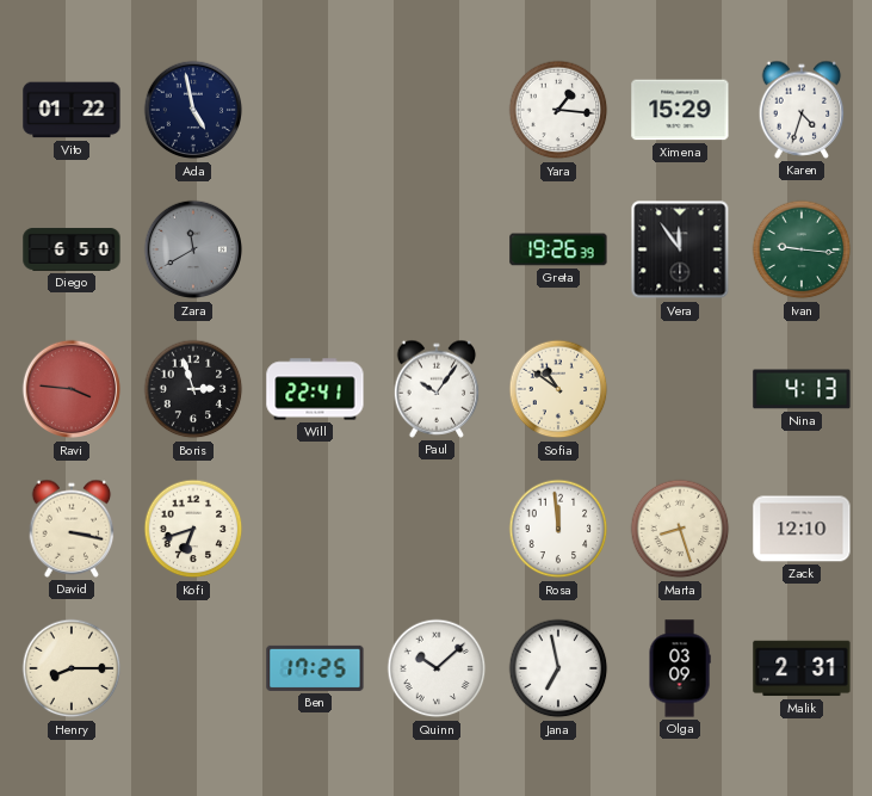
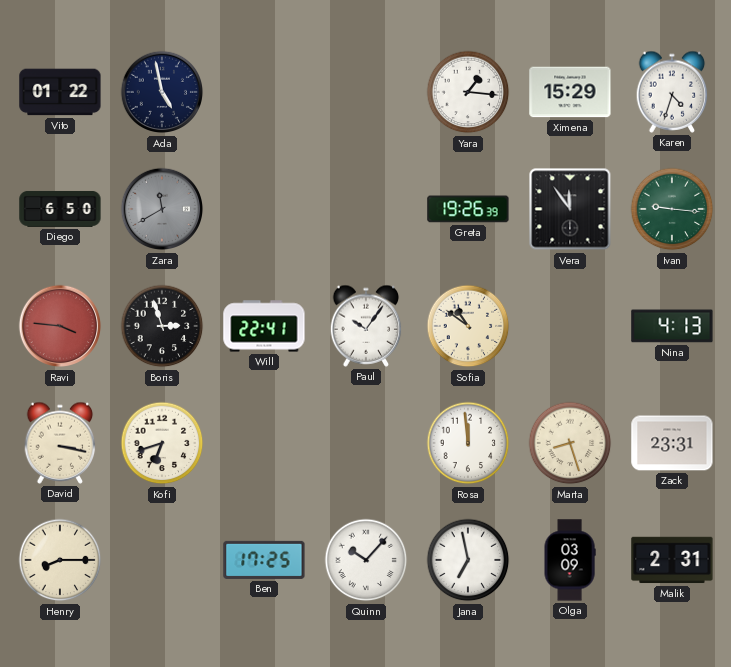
Zack: 12:10 -> 23:31 (672, 443)
Quinn: 10:08 -> 10:07 (366, 560)
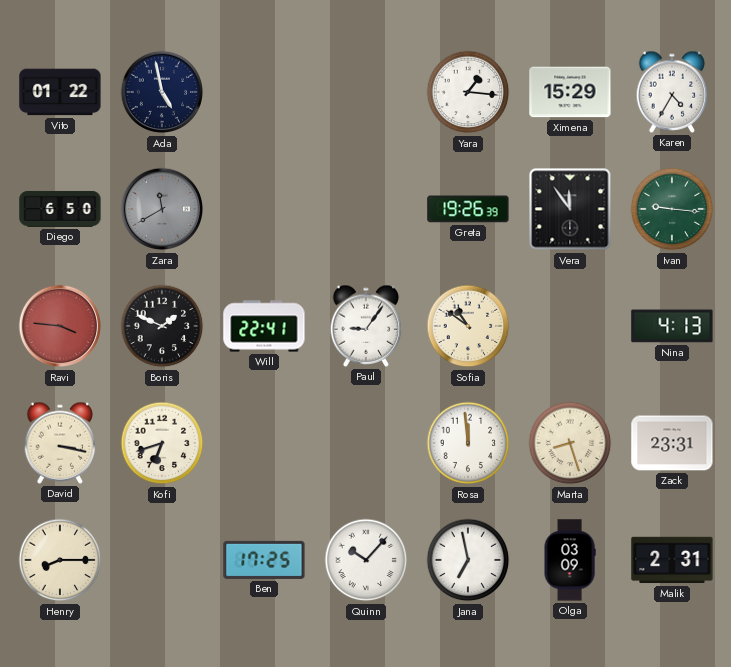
Karen: 4:33 -> 4:35 (672, 92)
Boris: 2:57 -> 1:49 (162, 326)
Paul: 10:06 -> 9:06 (366, 326)
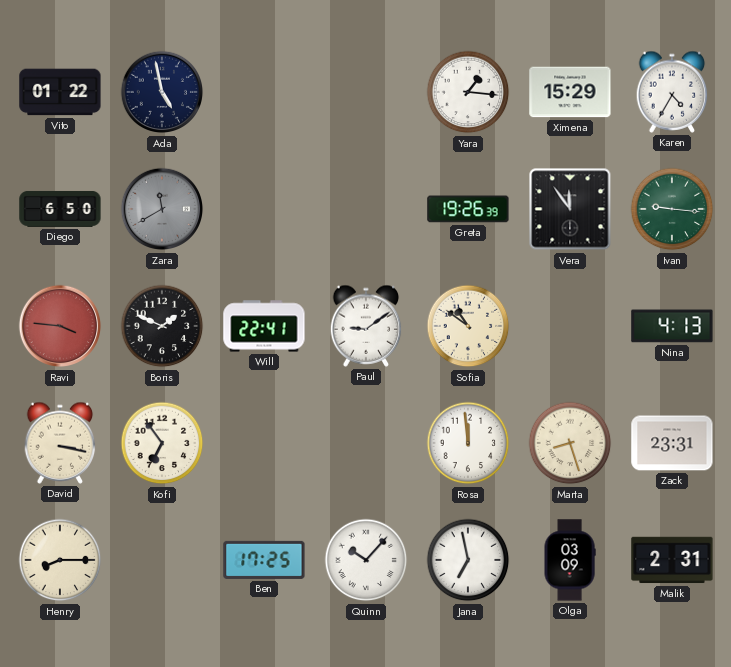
Paul: 9:06 -> 9:09 (366, 326)
Kofi: 6:42 -> 6:54 (162, 443)
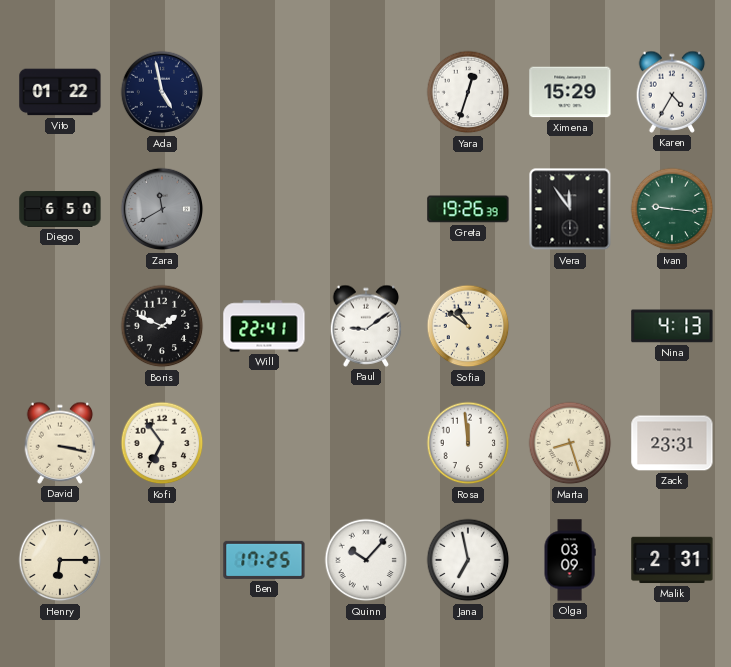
Yara: 1:16 -> 12:33 (468, 92)
Ravi: 3:46 -> none (60, 326)
Henry: 8:15 -> 6:15 (60, 560)
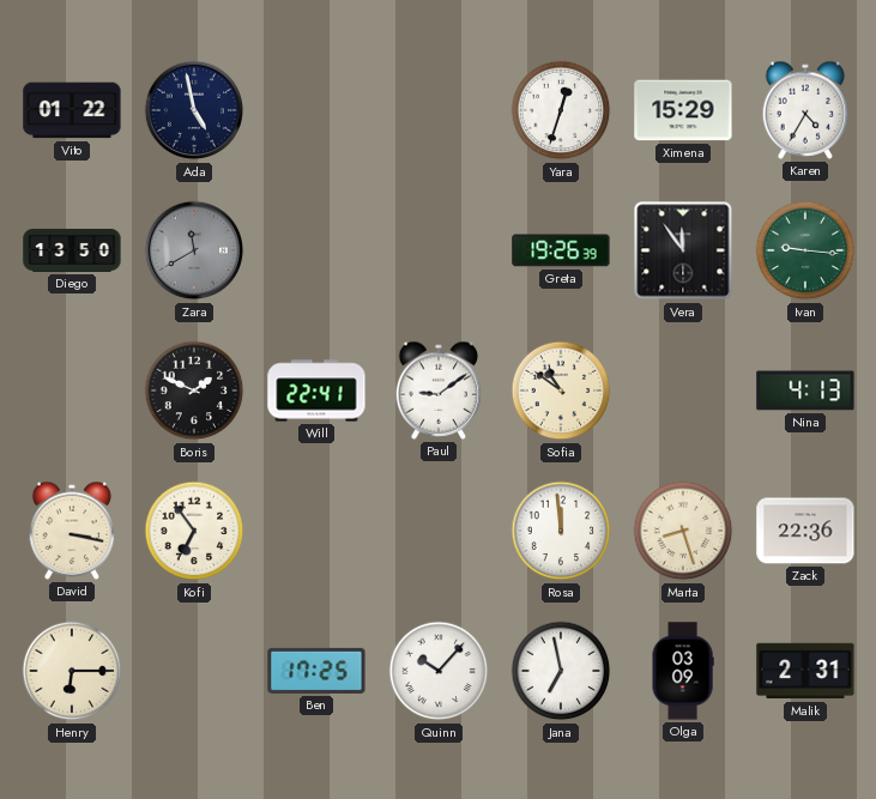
Diego: 6:50 -> 13:50 (72, 250)
Zack: 23:31 -> 22:36 (805, 531)
